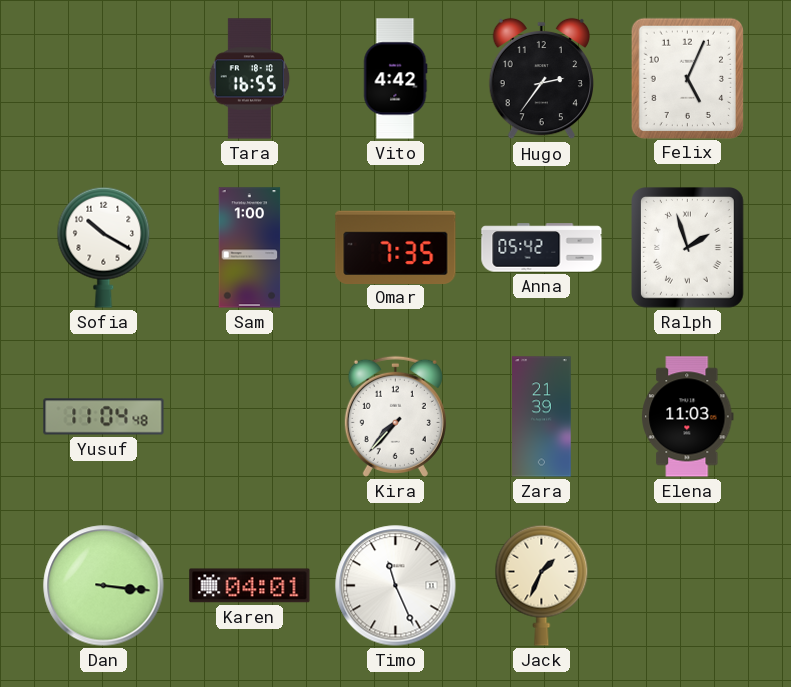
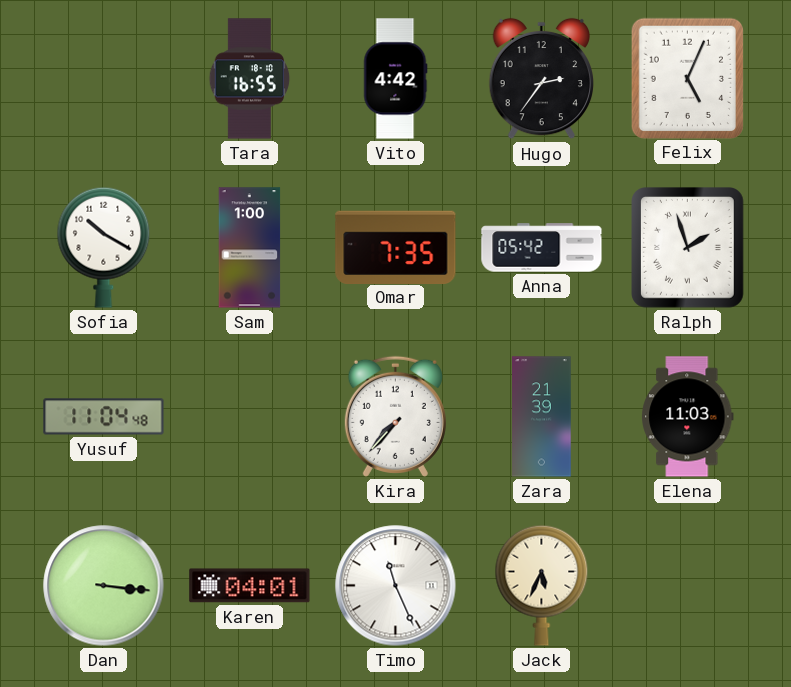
Jack: 1:34 -> 5:34 (542, 585)
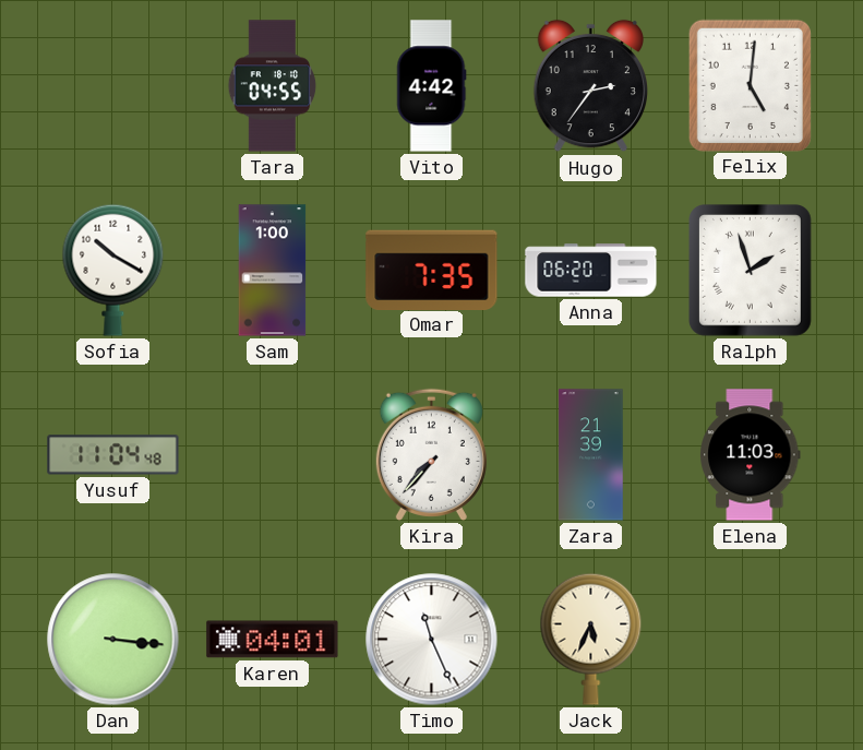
Tara: 16:55 -> 04:55 (273, 86)
Felix: 5:04 -> 5:01 (750, 85)
Anna: 05:42 -> 06:20 (591, 271)
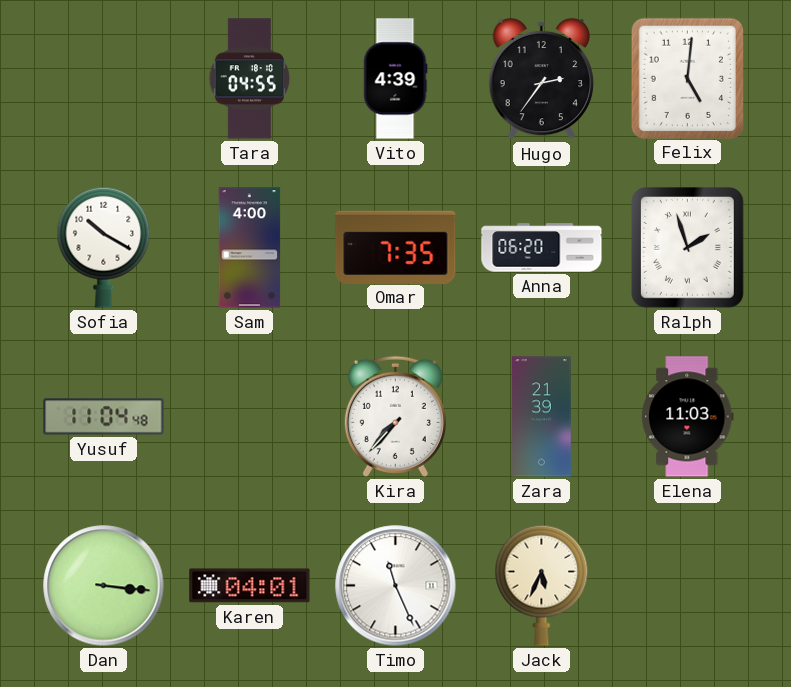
Vito: 4:42 -> 4:39 (395, 79)
Sam: 1:00 -> 4:00 (250, 248)
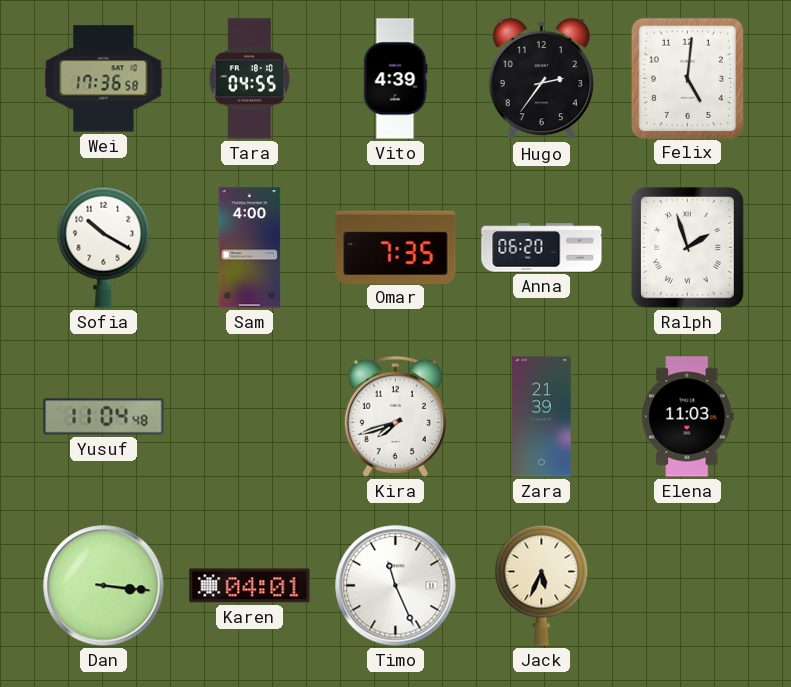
Wei: none -> 17:36 (104, 79)
Kira: 7:37 -> 7:42 (395, 416)
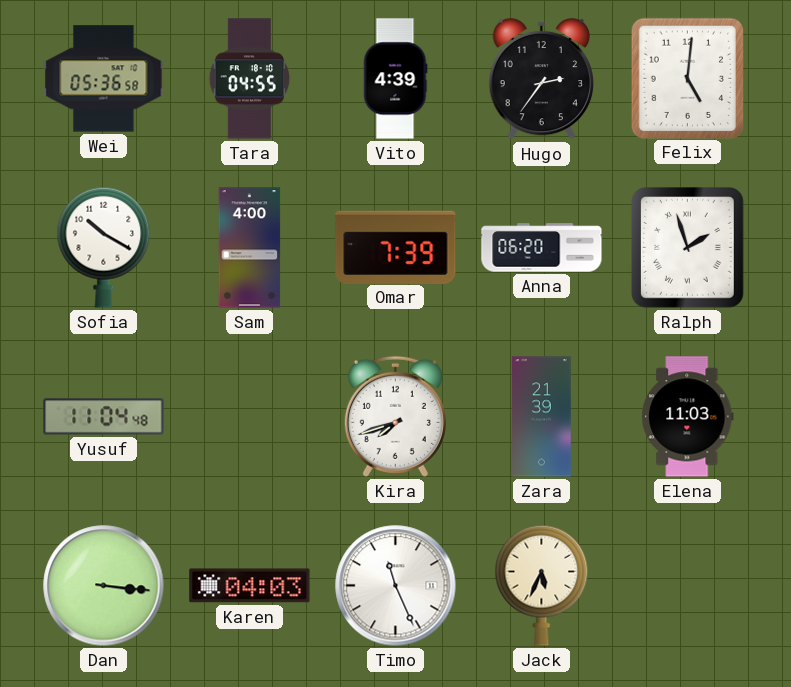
Wei: 17:36 -> 05:36 (104, 79)
Omar: 7:35 -> 7:39 (396, 247)
Karen: 04:01 -> 04:03 (250, 586)
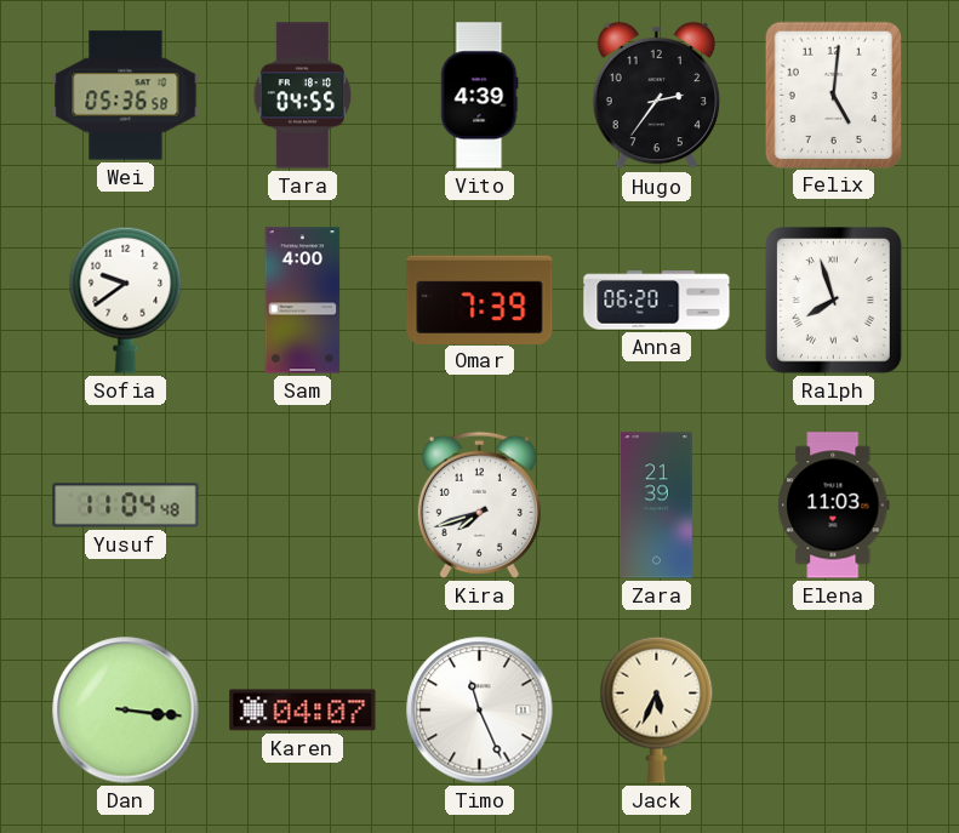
Sofia: 10:20 -> 9:39 (126, 299)
Ralph: 1:57 -> 7:57 (834, 301)
Karen: 04:03 -> 04:07 (303, 711)
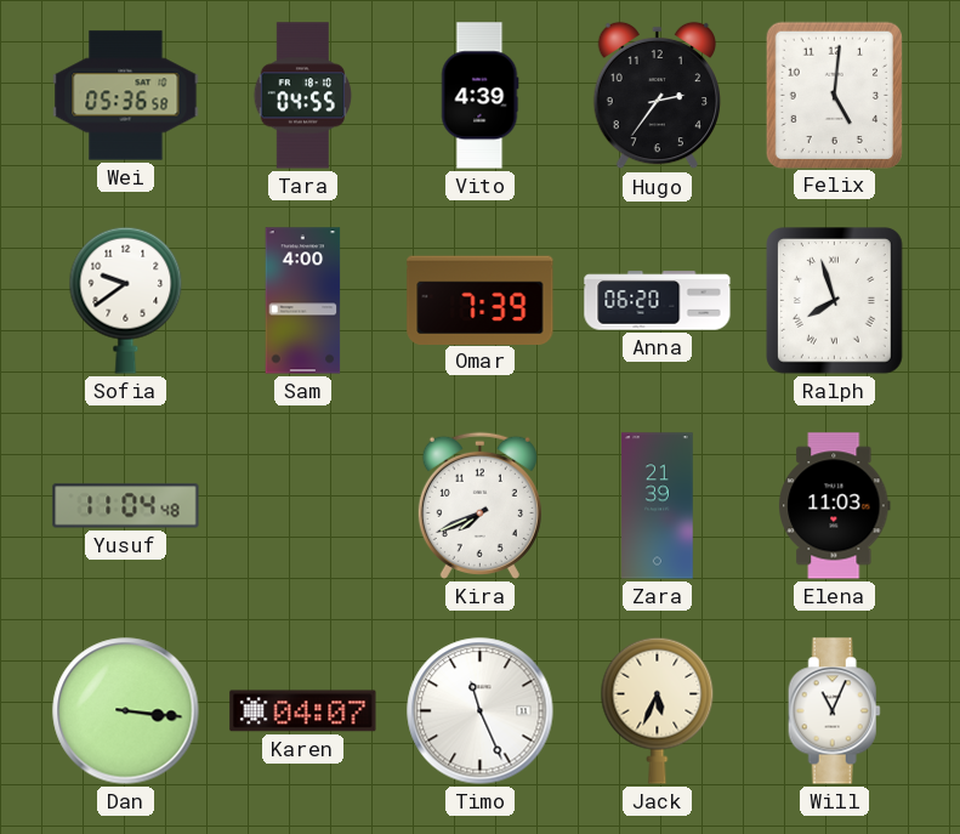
Kira: 7:42 -> 7:41 (479, 505)
Will: none -> 11:04 (834, 711)
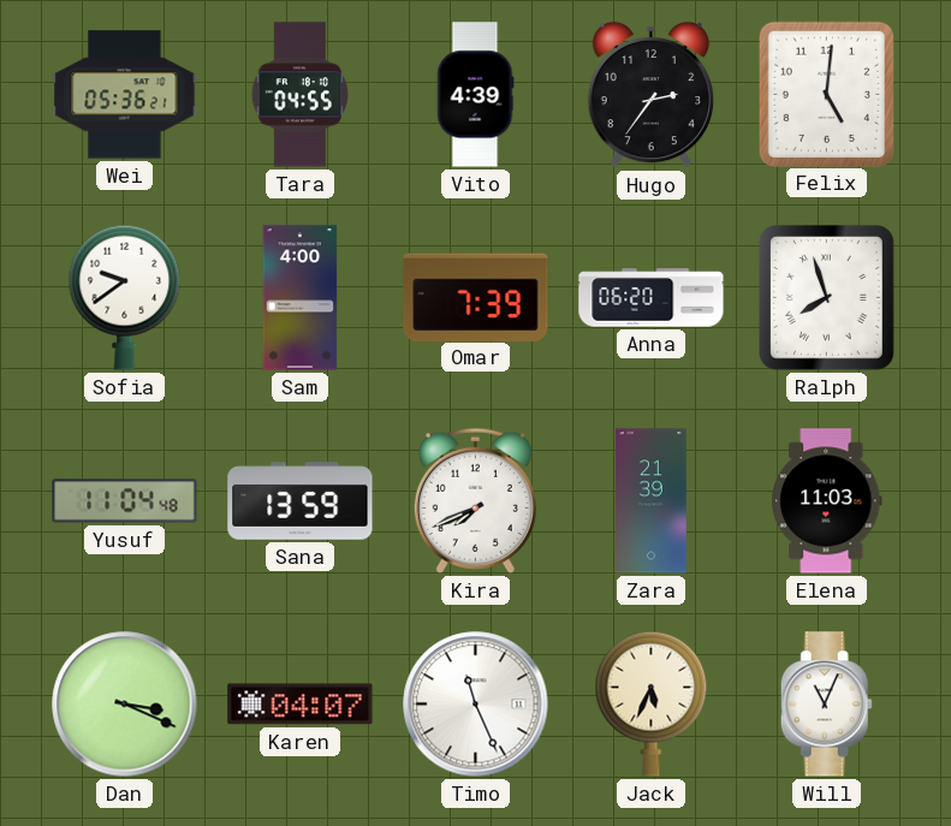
Wei: 05:36:58 -> 05:36:21 (125, 95)
Sana: none -> 13:59 (301, 501)
Dan: 3:16 -> 3:19 (125, 705)
